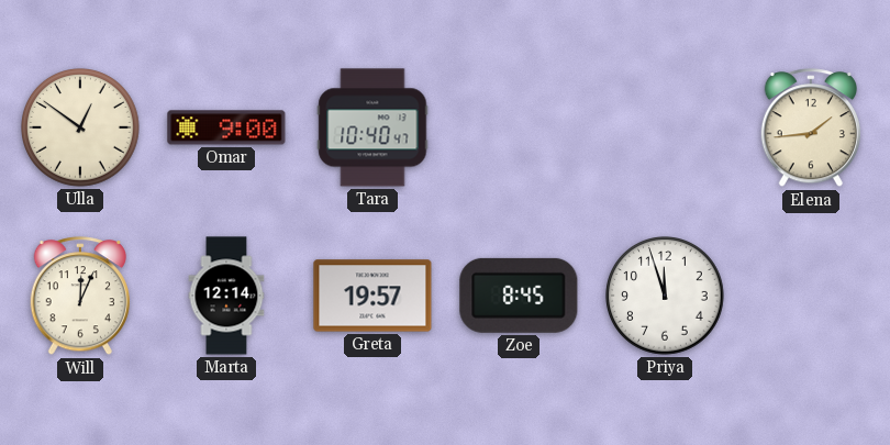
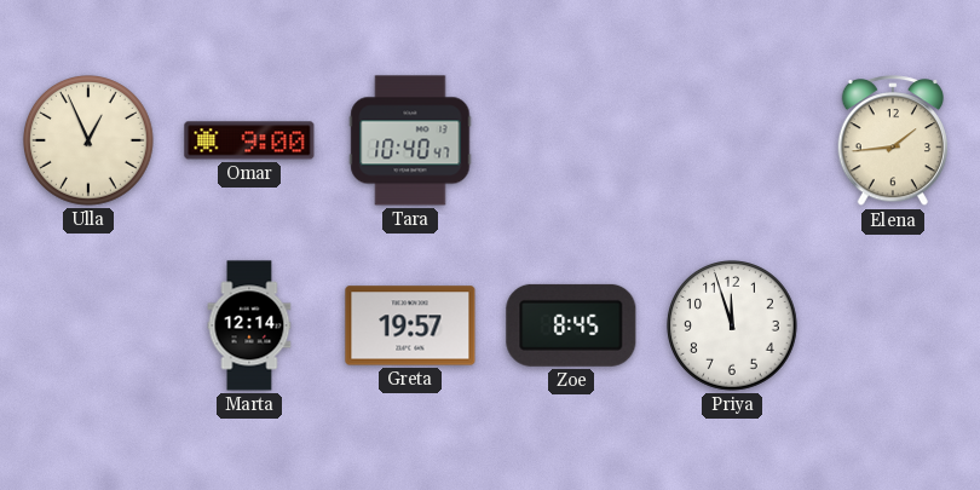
Ulla: 12:51 -> 12:56 (90, 142)
Will: 12:04 -> none (79, 297)
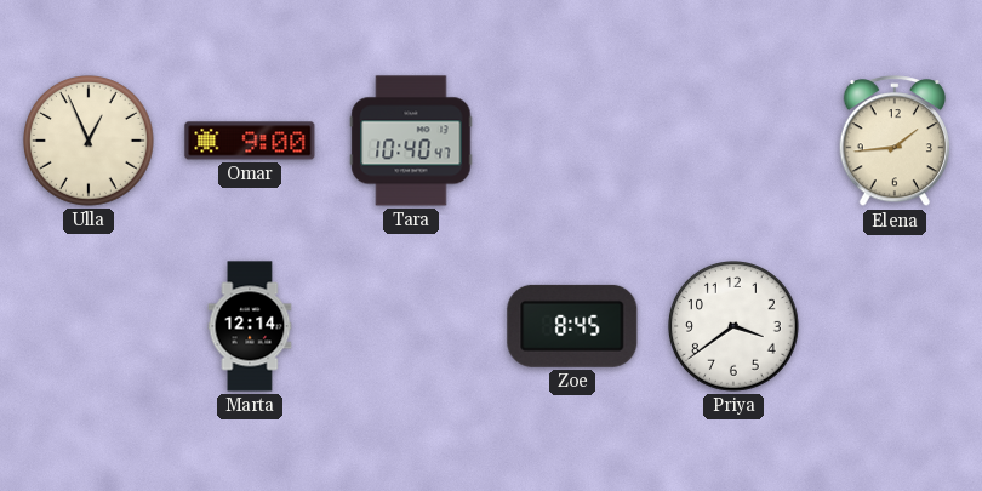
Greta: 19:57 -> none (410, 325)
Priya: 11:57 -> 3:39 (735, 327)
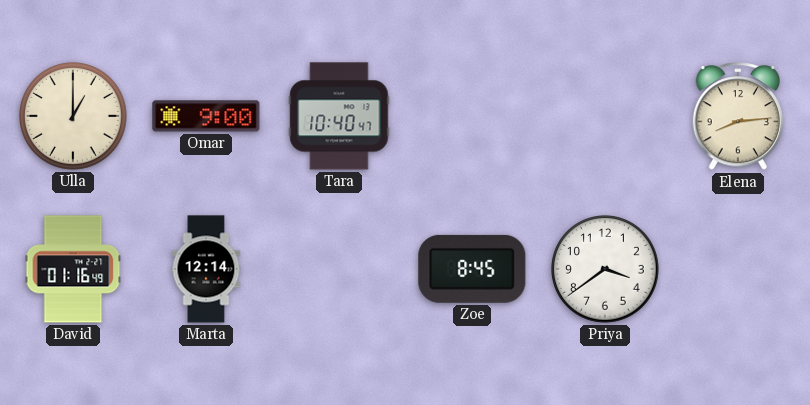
Ulla: 12:56 -> 1:00 (74, 117)
Elena: 1:44 -> 8:14 (737, 117)
David: none -> 01:16 (73, 269)
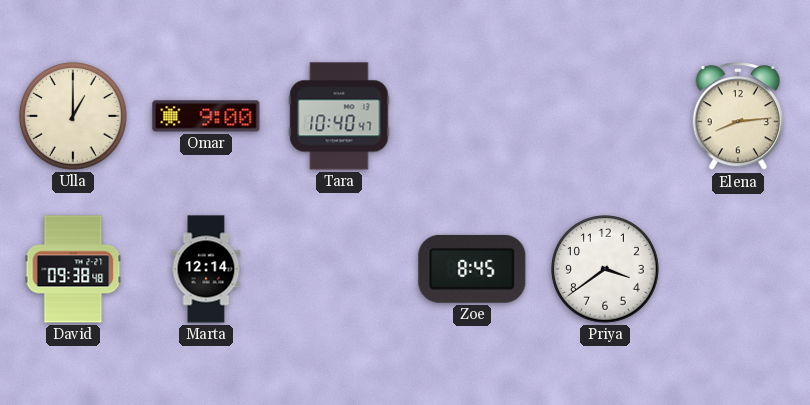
David: 01:16 -> 09:38 (73, 269)
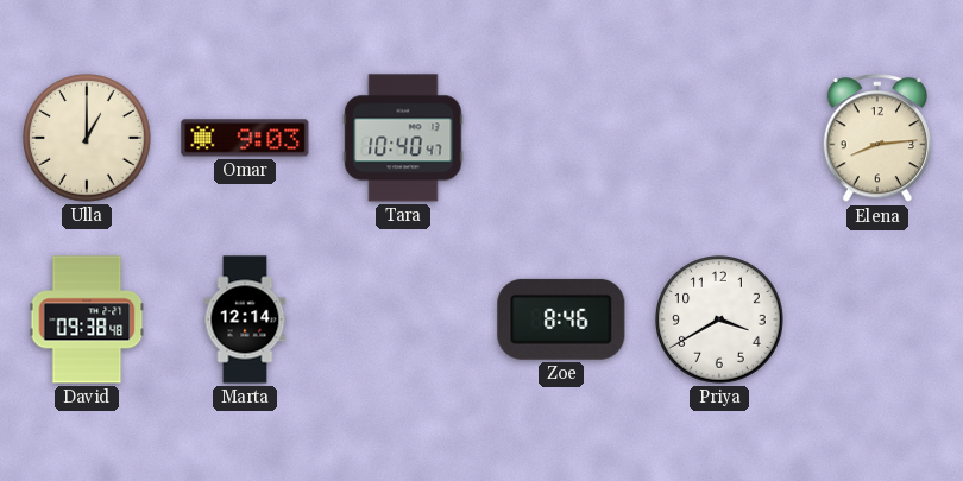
Omar: 9:00 -> 9:03 (245, 138)
Zoe: 8:45 -> 8:46 (561, 319)
Priya: 3:39 -> 3:40 (720, 321)
